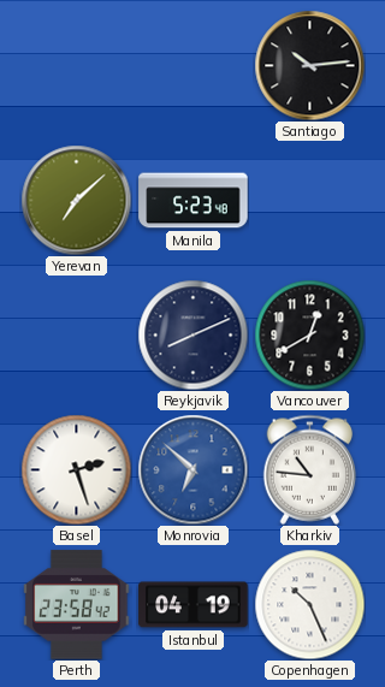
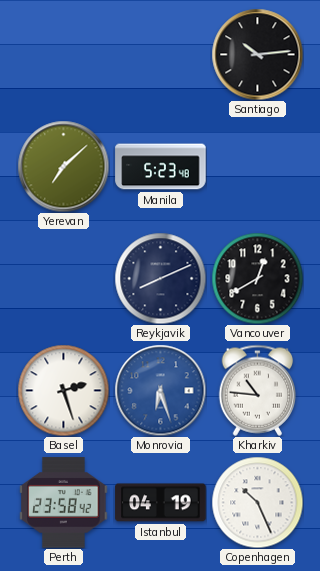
Monrovia: 6:52 -> 6:27 (160, 390)
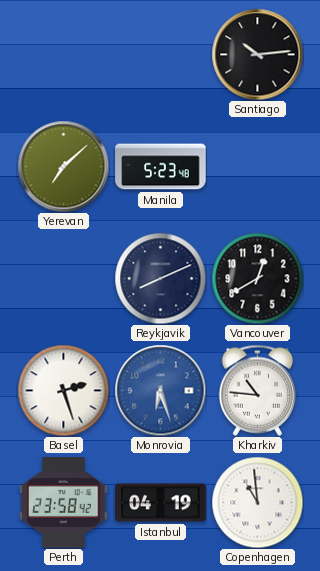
Copenhagen: 10:26 -> 10:59 (257, 502)
